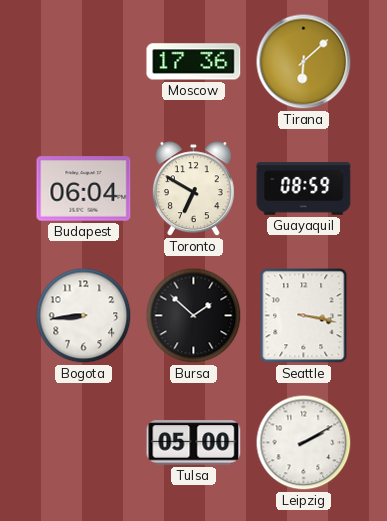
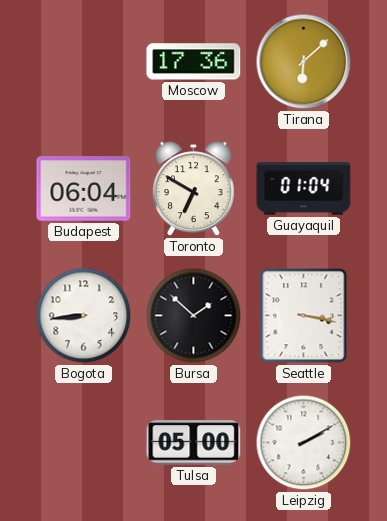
Guayaquil: 08:59 -> 01:04 (304, 189)
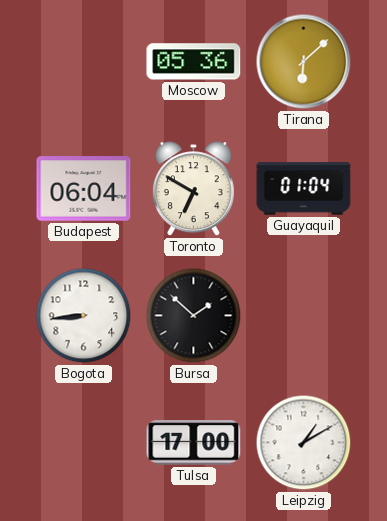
Moscow: 17:36 -> 05:36 (194, 62)
Seattle: 3:17 -> none (304, 316)
Tulsa: 05:00 -> 17:00 (194, 443)
Leipzig: 2:10 -> 1:10 (304, 443)
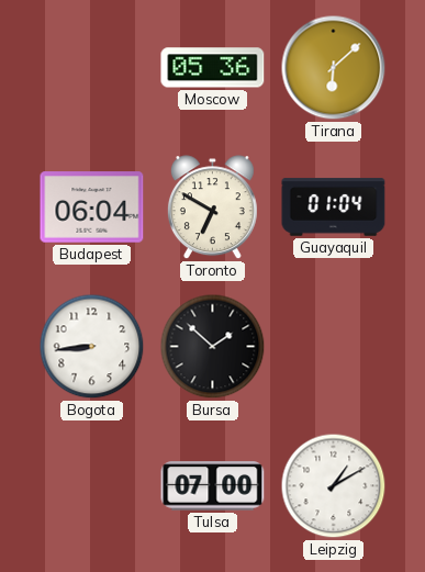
Tulsa: 17:00 -> 07:00 (213, 486)
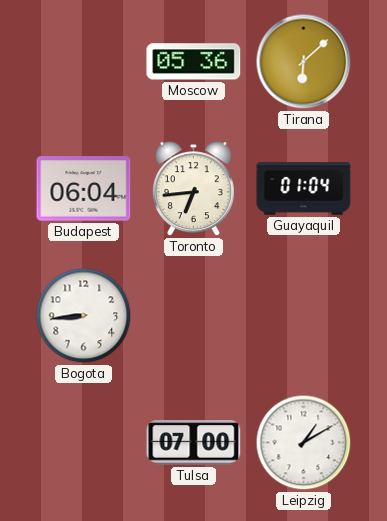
Toronto: 6:50 -> 6:44 (193, 189)
Bursa: 1:52 -> none (213, 347)
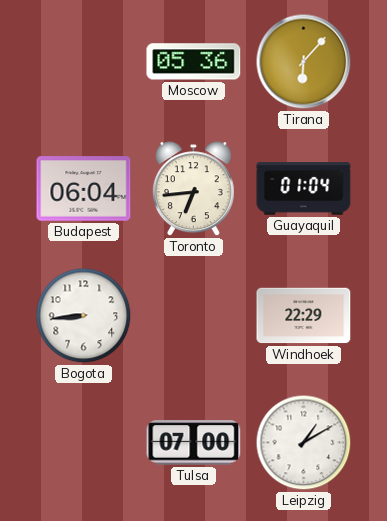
Tirana: 6:08 -> 6:07 (304, 62)
Windhoek: none -> 22:29 (304, 316)
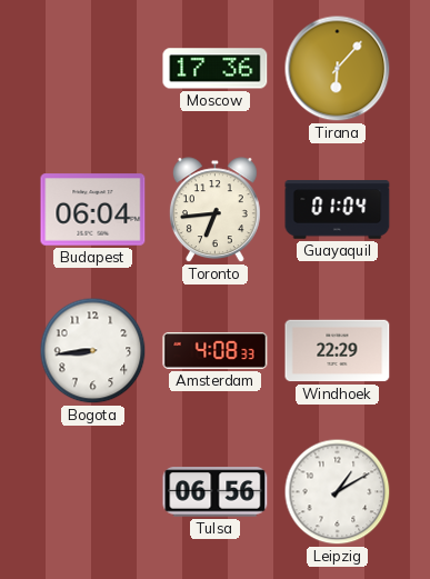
Moscow: 05:36 -> 17:36 (216, 69)
Amsterdam: none -> 4:08 (216, 350)
Tulsa: 07:00 -> 06:56 (216, 492)
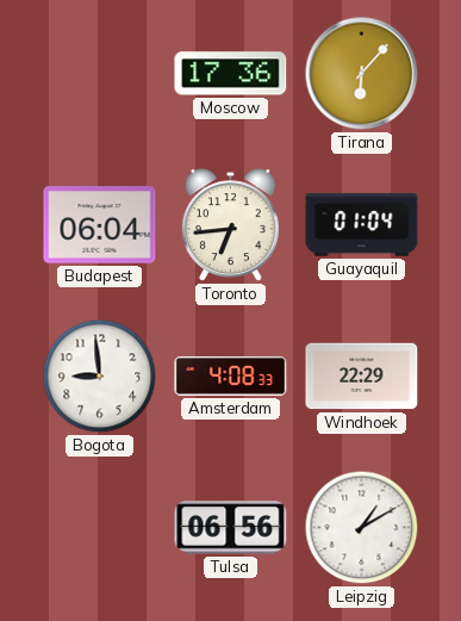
Bogota: 8:44 -> 8:59 (100, 377)
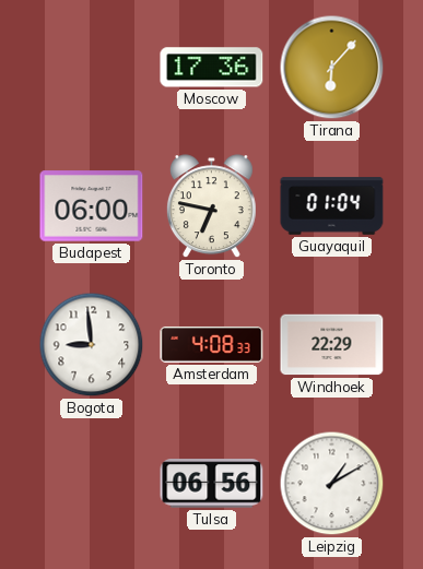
Budapest: 06:04 -> 06:00 (92, 206)
Toronto: 6:44 -> 6:47 (211, 206)
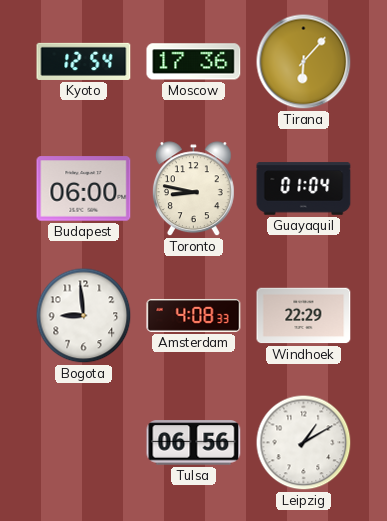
Kyoto: none -> 12:54 (84, 61)
Toronto: 6:47 -> 8:47 (193, 189)
